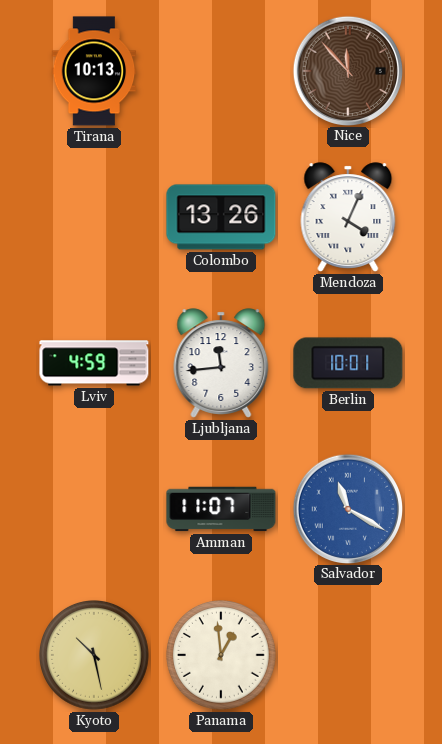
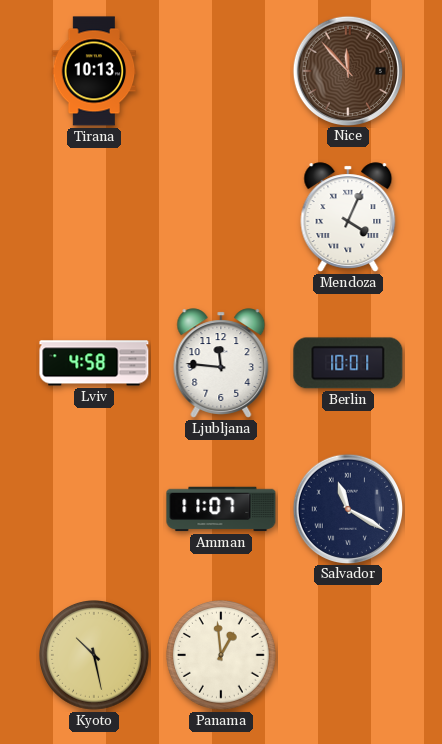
Colombo: 13:26 -> none (221, 217)
Lviv: 4:59 -> 4:58 (94, 363)
Ljubljana: 11:44 -> 11:46 (221, 363)
Salvador dial: blue -> navy (347, 508)
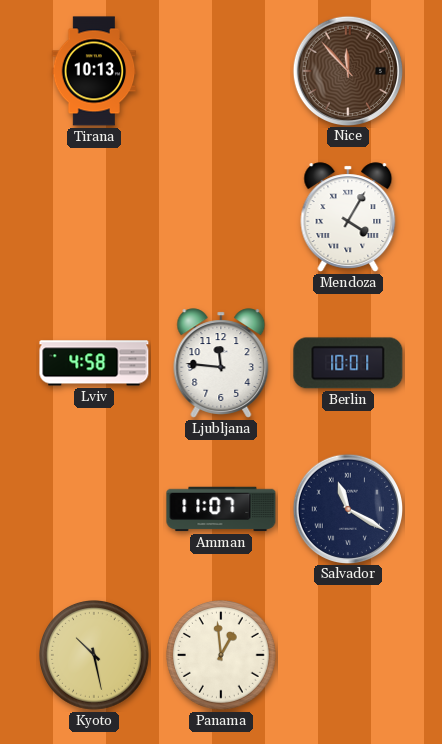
Mendoza: 4:04 -> 4:05 (348, 217)
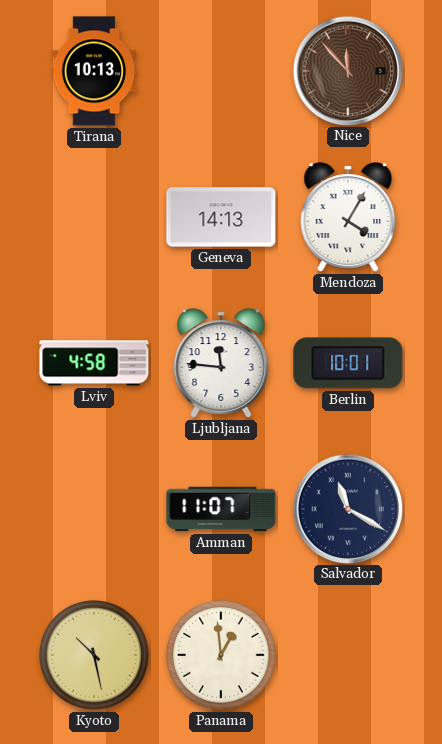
Geneva: none -> 14:13 (221, 217)
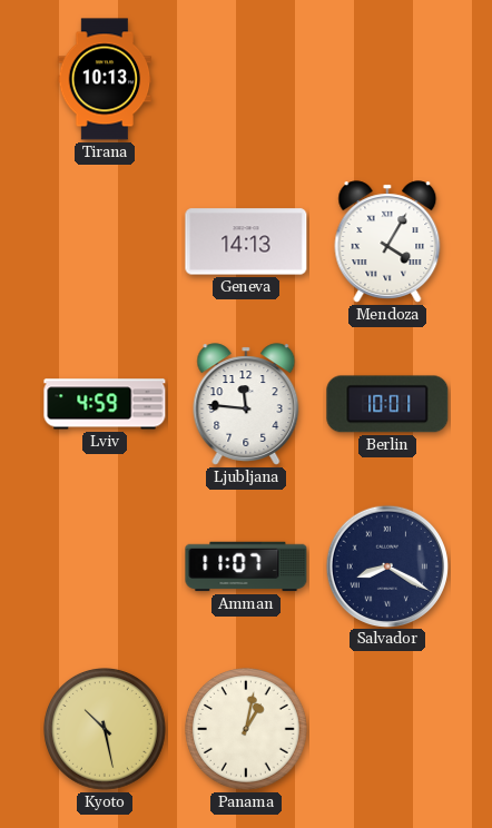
Nice: 11:53 -> none (347, 70)
Lviv: 4:58 -> 4:59 (105, 404)
Salvador: 11:20 -> 8:20 (386, 565)
Panama: 12:59 -> 1:02 (247, 730)
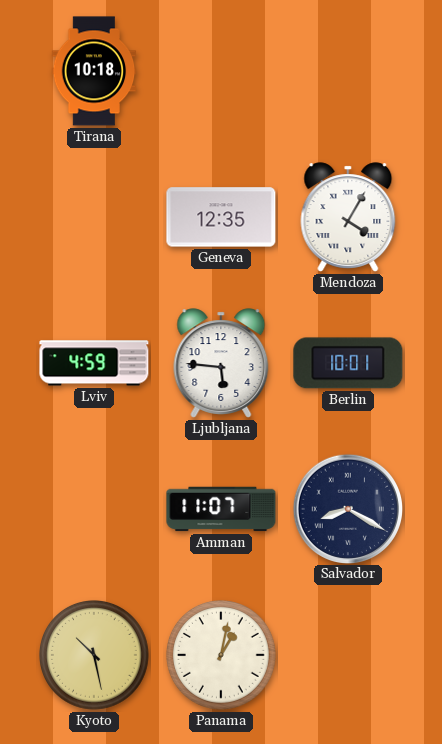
Tirana: 10:13 -> 10:18 (94, 71)
Geneva: 14:13 -> 12:35 (221, 217)
Ljubljana: 11:46 -> 5:46 (221, 363)
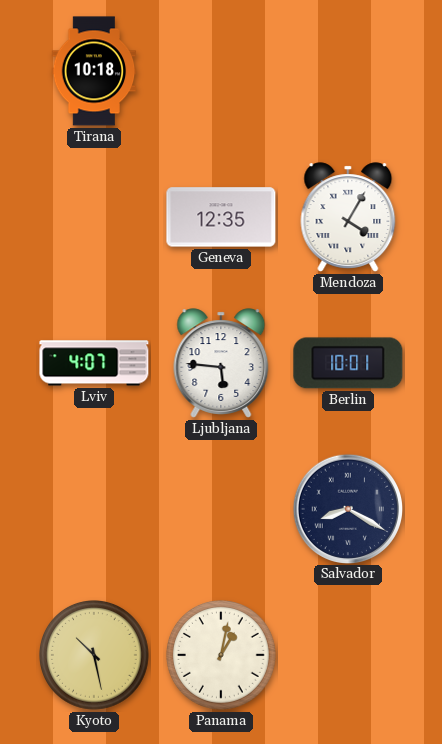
Lviv: 4:59 -> 4:07 (94, 363)
Amman: 11:07 -> none (221, 509)
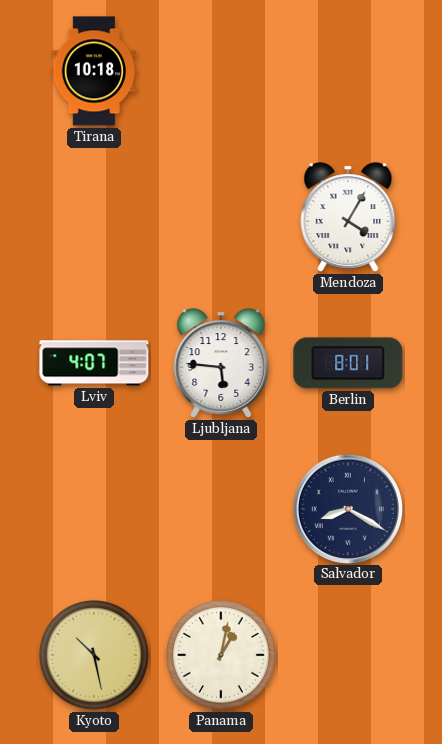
Geneva: 12:35 -> none (221, 217)
Berlin: 10:01 -> 8:01 (348, 363)
